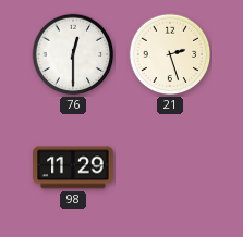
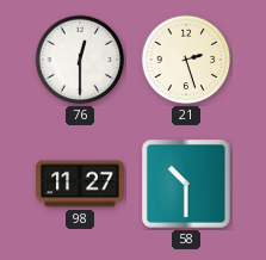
98: 11:29 -> 11:27 (80, 184)
58: none -> 10:30 (186, 184)
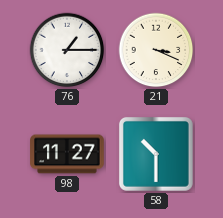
76: 12:30 -> 1:15 (67, 50)
21: 2:27 -> 3:19 (156, 50)
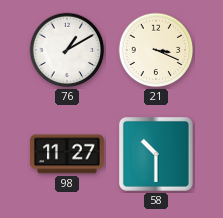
76: 1:15 -> 1:10 (67, 50)
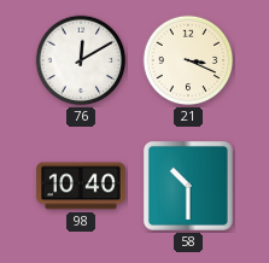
76: 1:10 -> 12:10 (81, 60)
98: 11:27 -> 10:40 (81, 186)
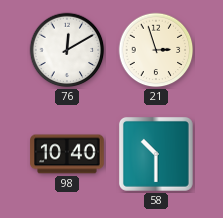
21: 3:19 -> 2:57 (156, 50)
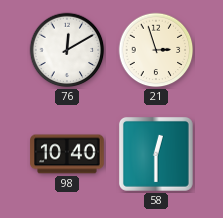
58: 10:30 -> 12:30 (156, 154)
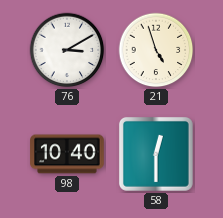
76: 12:10 -> 3:10 (67, 50)
21: 2:57 -> 4:57 (156, 50)
